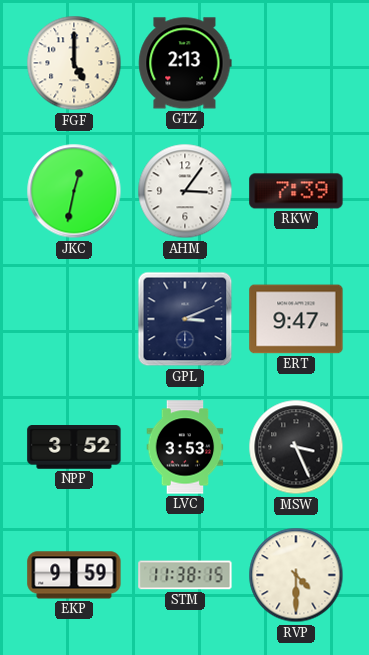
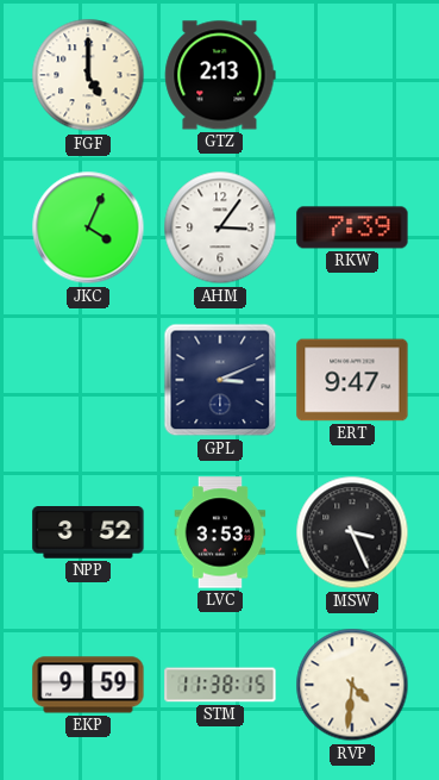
JKC: 12:32 -> 4:04 (88, 227)
RVP: 4:30 -> 4:31 (352, 685)
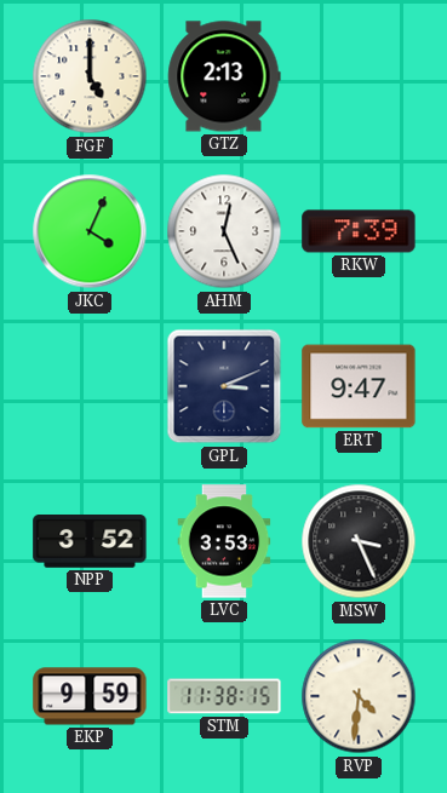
AHM: 3:06 -> 12:26 (224, 231)
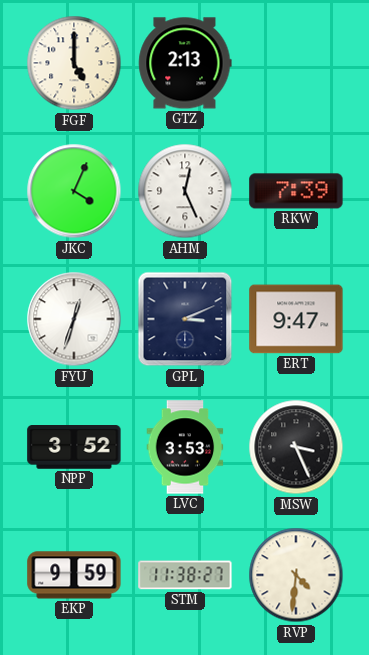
FYU: none -> 12:33 (74, 319)
STM: 11:38:15 -> 11:38:27 (185, 575)
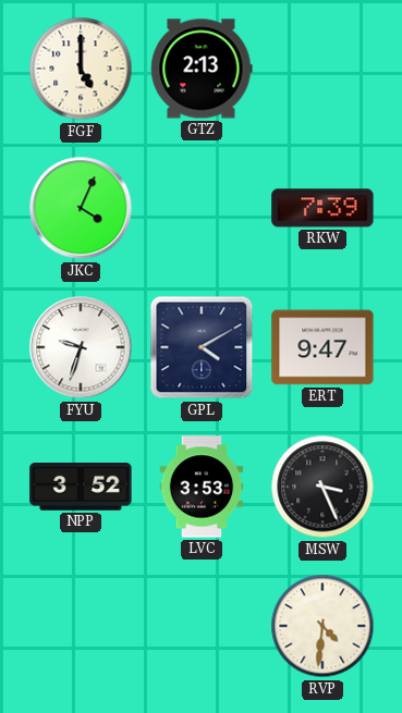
AHM: 12:26 -> none (185, 191)
FYU: 12:33 -> 9:33 (81, 347)
GPL: 3:11 -> 4:10 (202, 347)
EKP: 9:59 -> none (74, 575)
STM: 11:38 -> none (185, 575)
